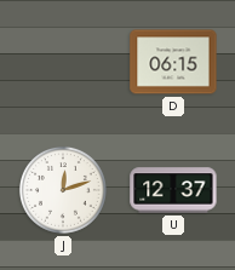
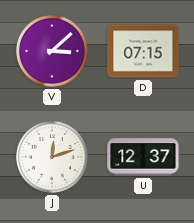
V: none -> 3:08 (52, 51)
D: 06:15 -> 07:15 (143, 51)
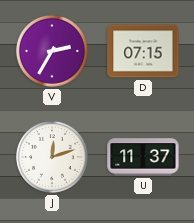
V: 3:08 -> 2:35 (52, 51)
U: 12:37 -> 11:37 (143, 157)
